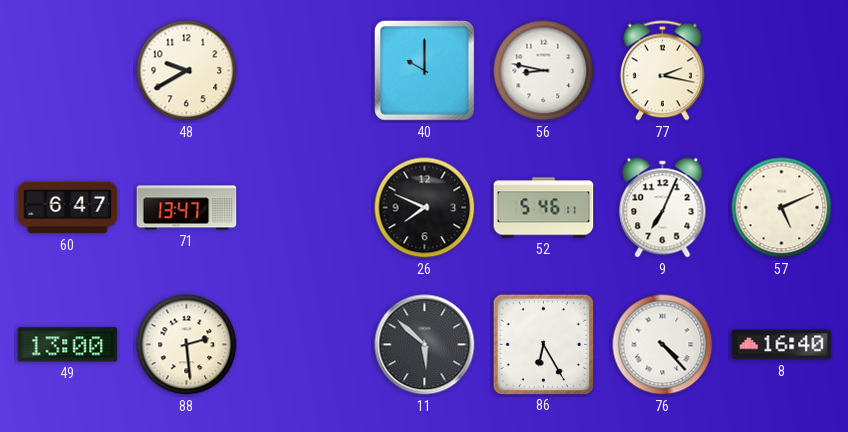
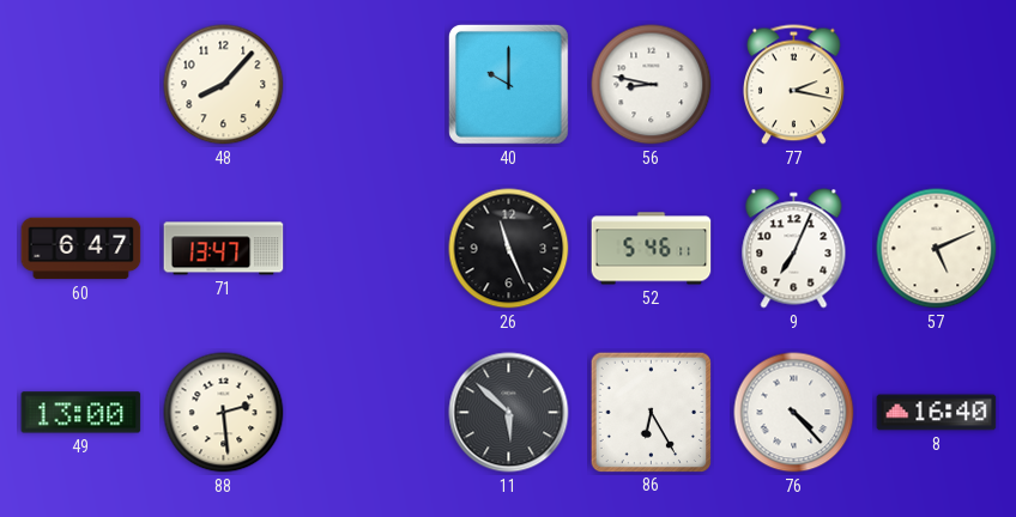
48: 9:40 -> 8:07 (224, 85)
26: 7:49 -> 11:26 (509, 249)
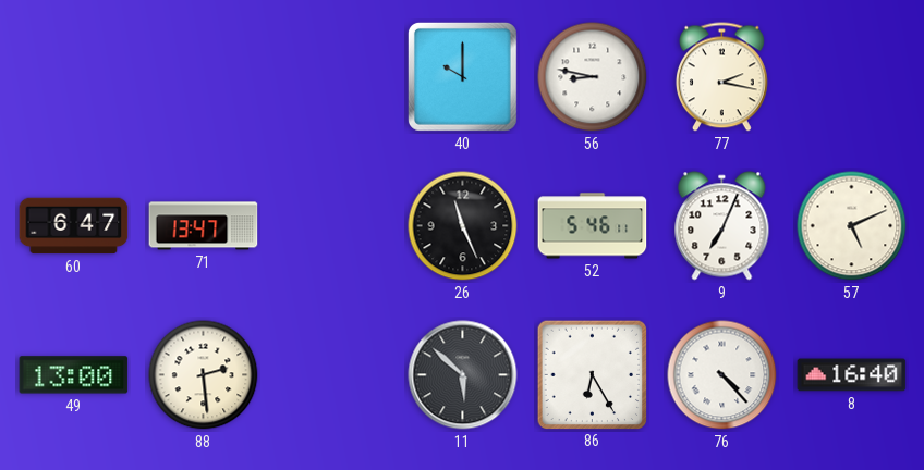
48: 8:07 -> none (224, 85)
